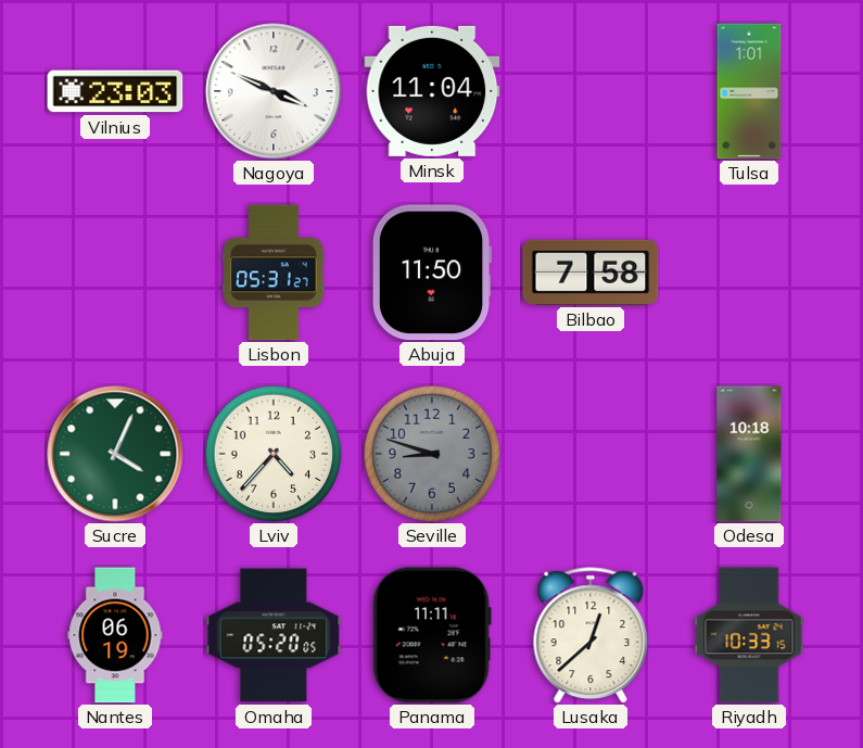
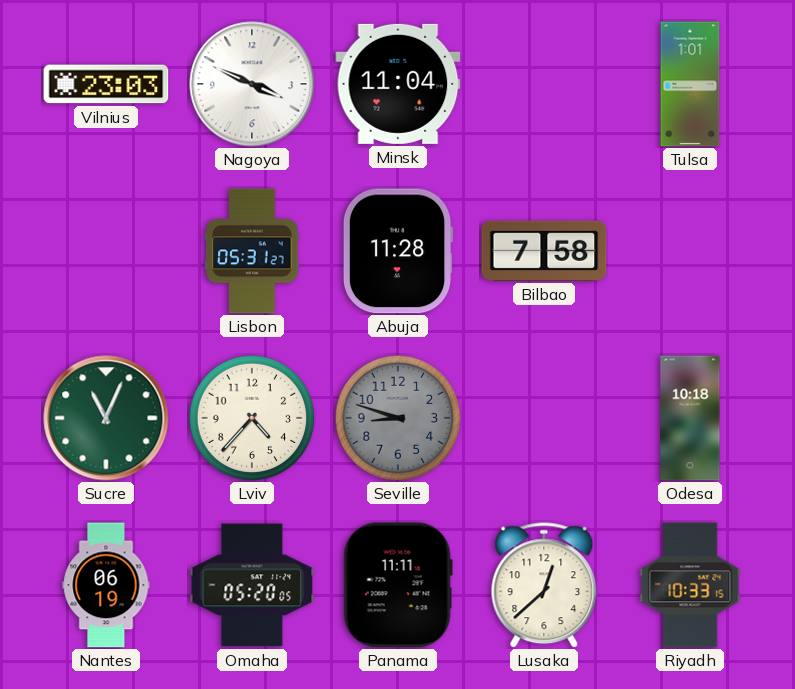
Abuja: 11:50 -> 11:28 (398, 251)
Sucre: 4:04 -> 11:04 (106, 418)
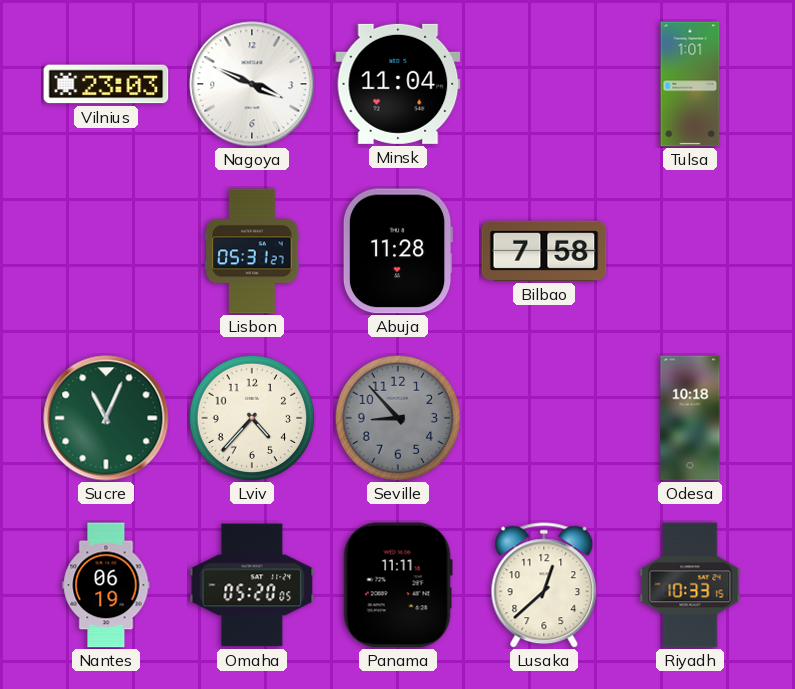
Seville: 8:48 -> 8:53 (398, 418)
